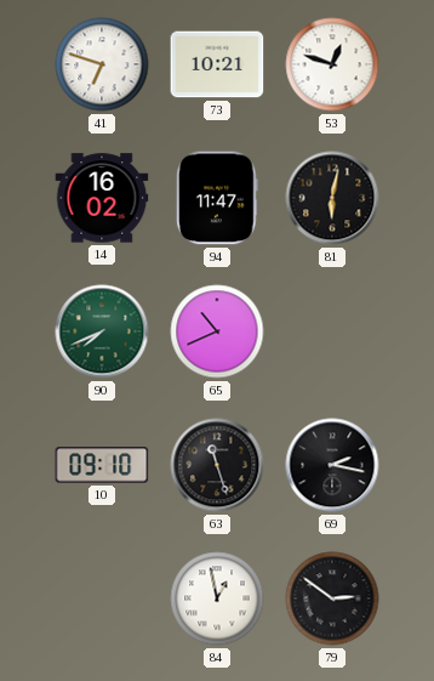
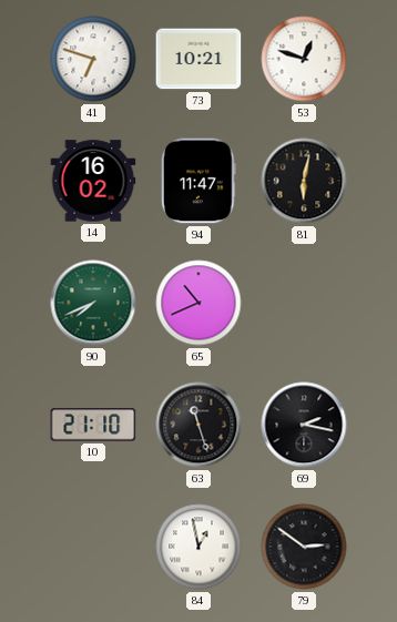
10: 09:10 -> 21:10 (93, 425)
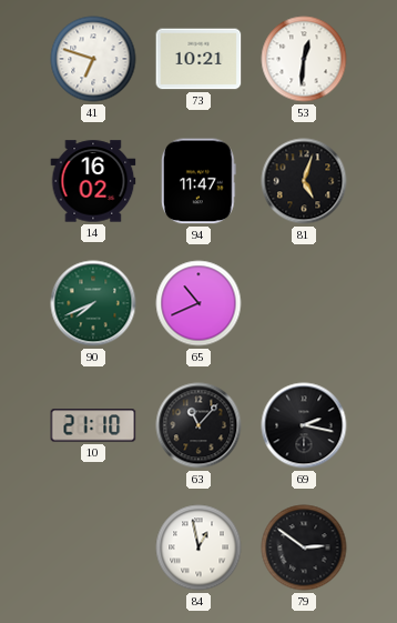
53: 12:48 -> 12:31 (304, 59)
81: 6:02 -> 5:03 (304, 181)
63: 11:27 -> 11:07 (198, 425)
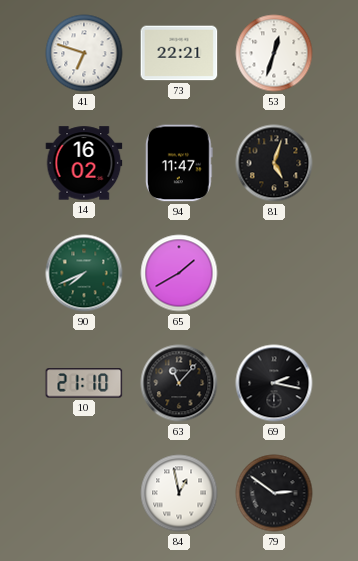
73: 10:21 -> 22:21 (179, 53)
53: 12:31 -> 12:33 (274, 53)
65: 10:41 -> 1:40 (179, 273)
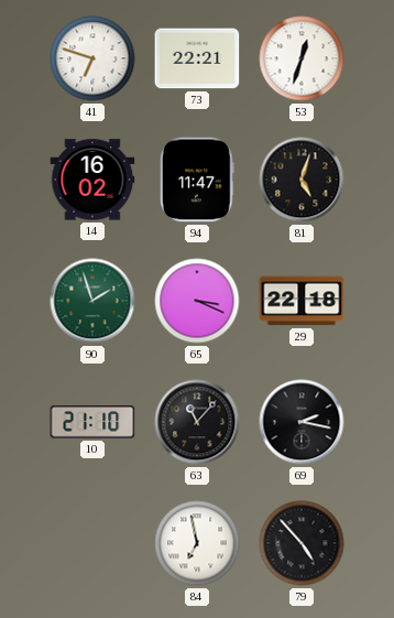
90: 7:41 -> 1:57 (92, 301)
65: 1:40 -> 3:19 (197, 301)
29: none -> 22:18 (302, 301)
84: 12:58 -> 6:58 (197, 543)
79: 2:51 -> 4:53 (302, 543)
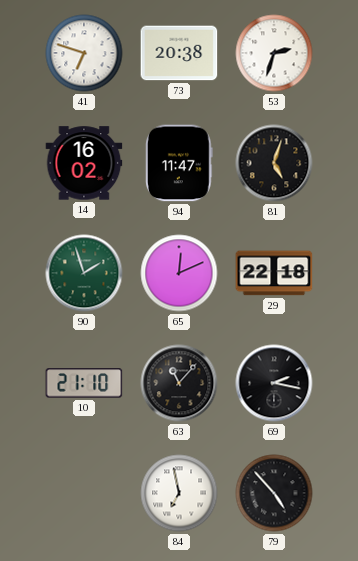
73: 22:21 -> 20:38 (179, 53)
53: 12:33 -> 2:33 (274, 53)
65: 3:19 -> 12:11 (179, 273)
